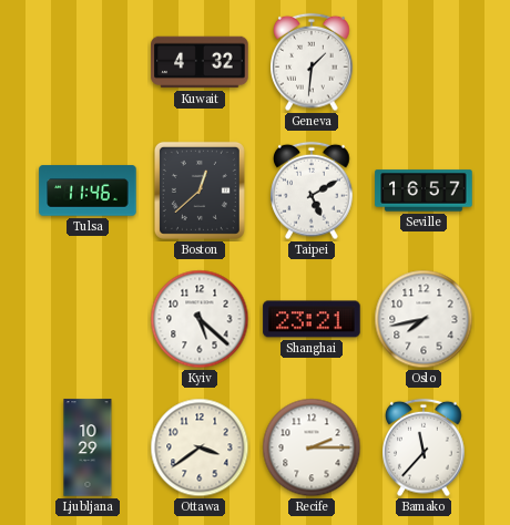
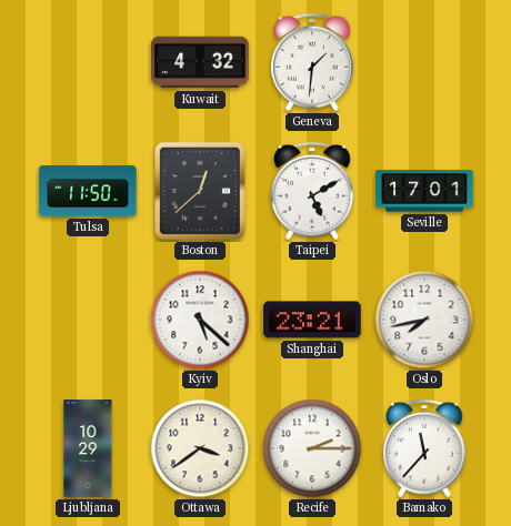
Tulsa: 11:46 -> 11:50 (88, 191)
Seville: 16:57 -> 17:01 (424, 191)
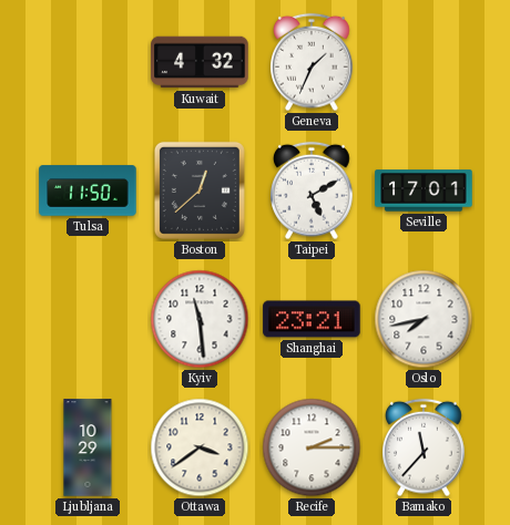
Geneva: 1:31 -> 1:34 (312, 62)
Kyiv: 5:22 -> 11:29 (200, 319)
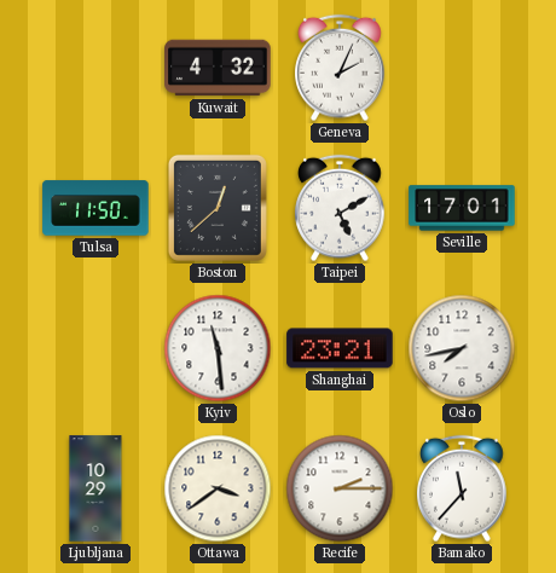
Geneva: 1:34 -> 2:04 (340, 68)
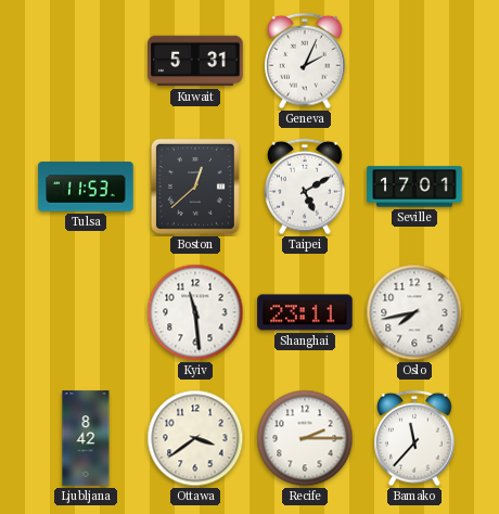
Kuwait: 4:32 -> 5:31 (195, 61)
Tulsa: 11:50 -> 11:53 (86, 187)
Shanghai: 23:21 -> 23:11 (305, 312)
Ljubljana: 10:29 -> 8:42 (86, 438)
